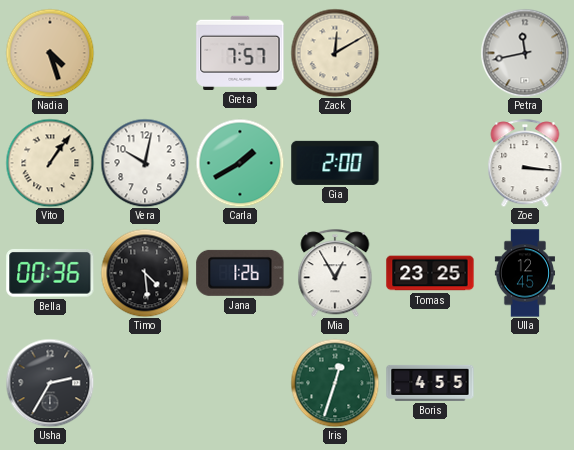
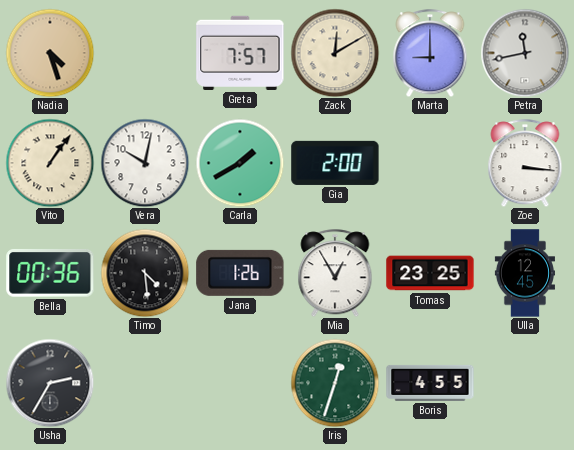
Marta: none -> 9:00 (430, 53)
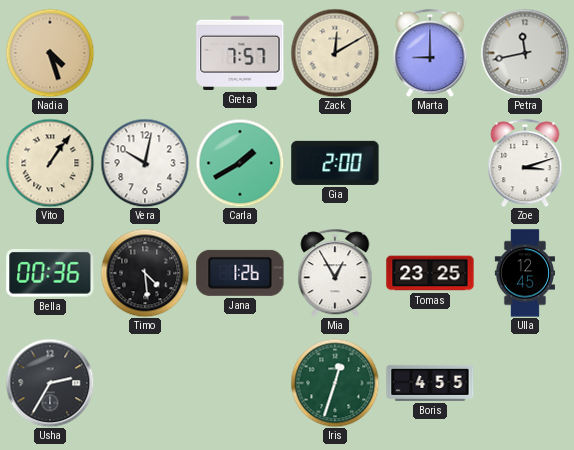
Zoe: 3:16 -> 3:12 (525, 163)
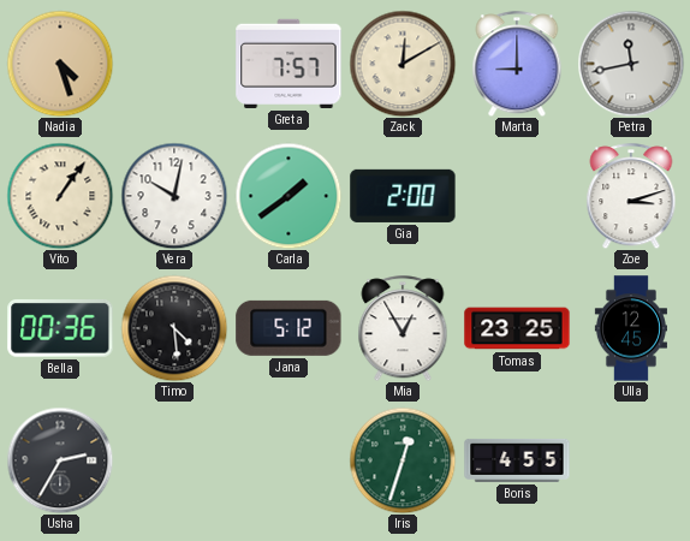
Carla: 1:40 -> 1:39 (289, 196)
Jana: 1:26 -> 5:12 (289, 328)
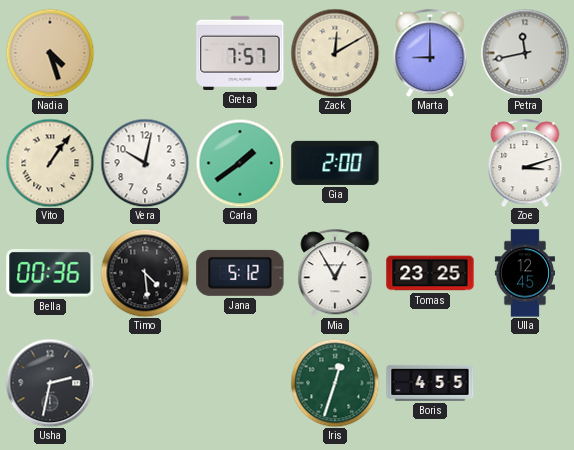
Usha: 2:35 -> 2:32 (50, 383)
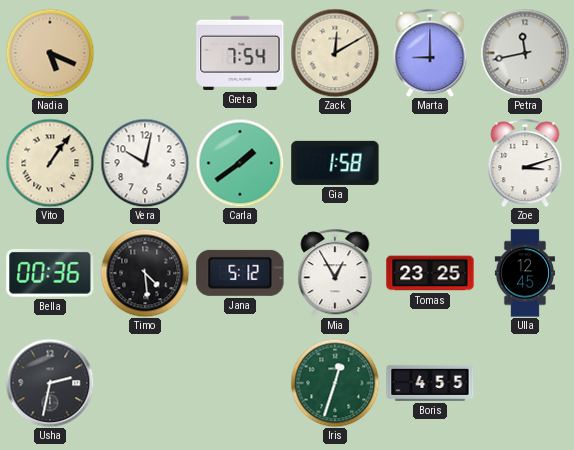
Nadia: 4:27 -> 5:19 (50, 53)
Greta: 7:57 -> 7:54 (240, 53)
Gia: 2:00 -> 1:58 (335, 163)
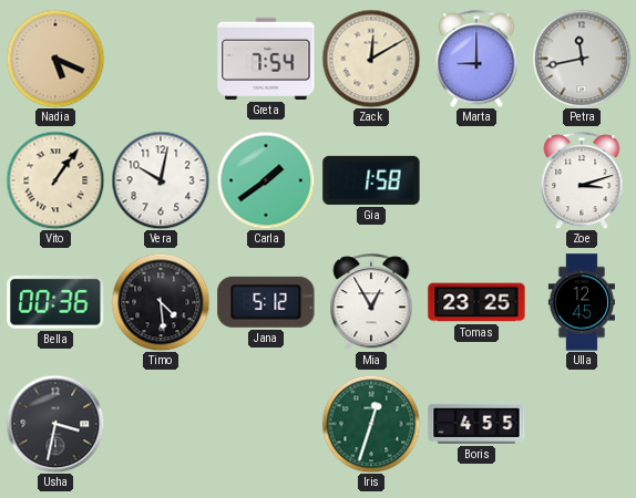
Usha: 2:32 -> 3:32 (55, 424)
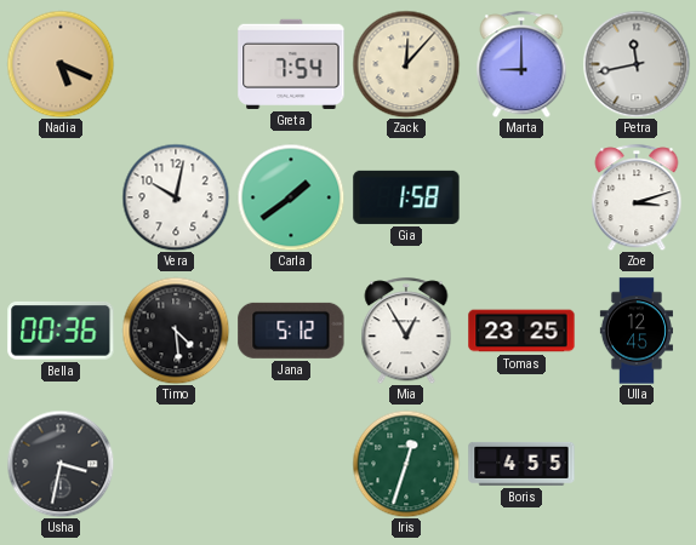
Zack: 12:10 -> 12:07 (406, 64)
Vito: 1:06 -> none (55, 180)
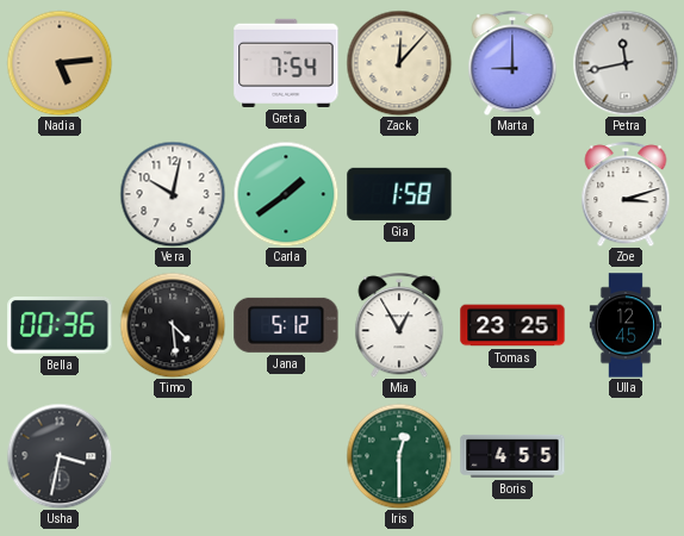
Nadia: 5:19 -> 5:14 (60, 63)
Iris: 12:33 -> 12:30 (399, 456)
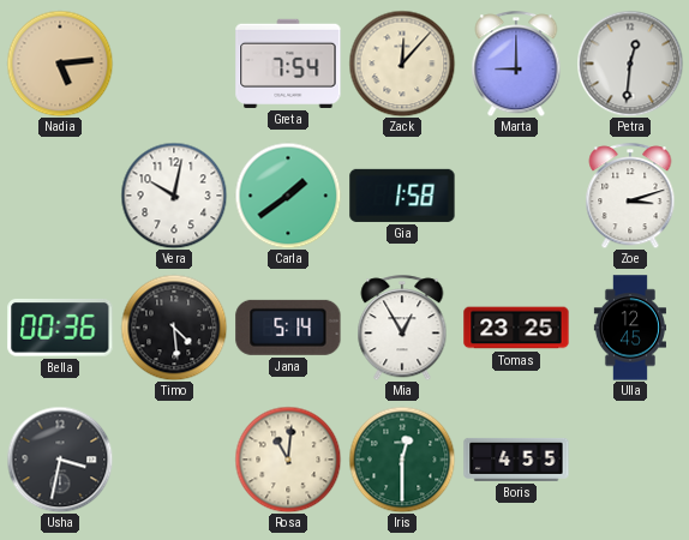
Petra: 11:43 -> 12:31 (630, 64)
Jana: 5:12 -> 5:14 (288, 328)
Rosa: none -> 11:01 (288, 460)
